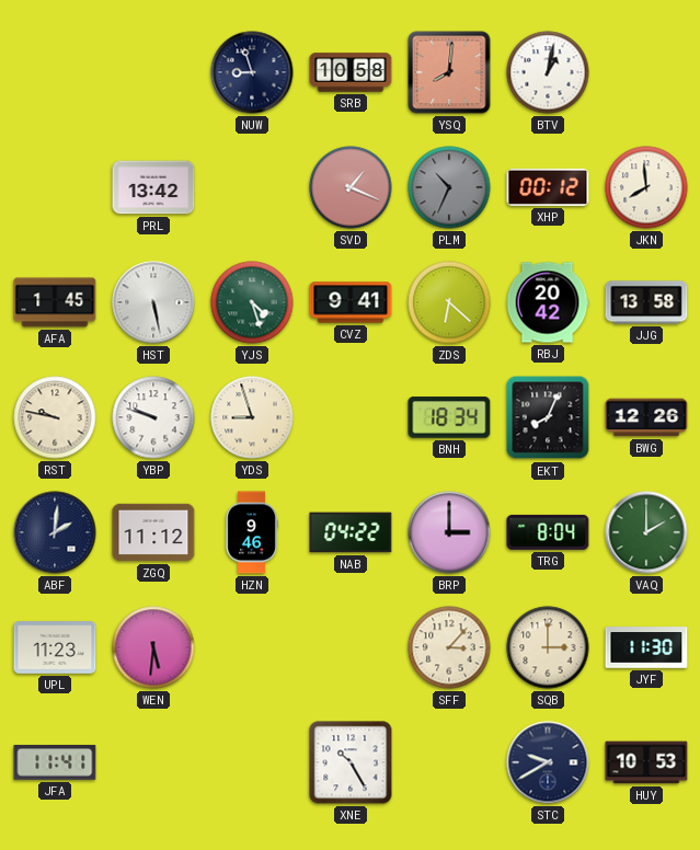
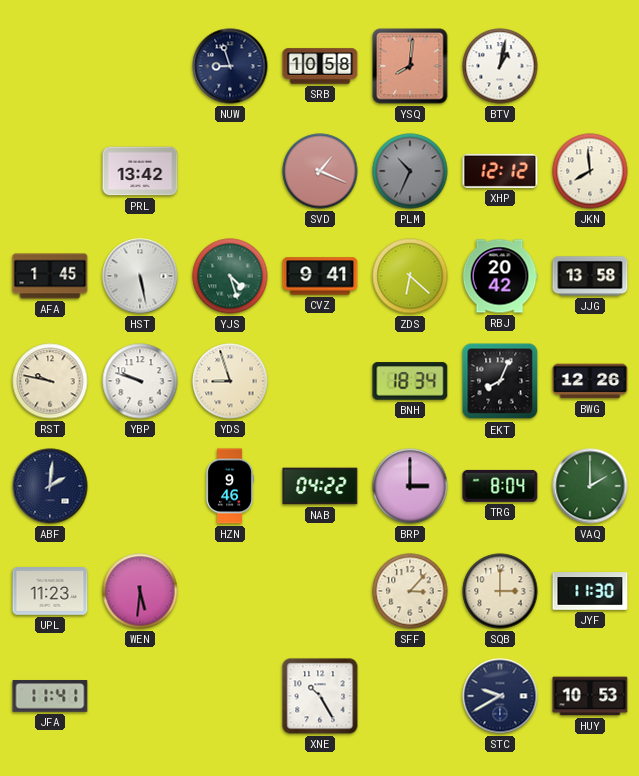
XHP: 00:12 -> 12:12 (500, 171)
ZGQ: 11:12 -> none (153, 532)
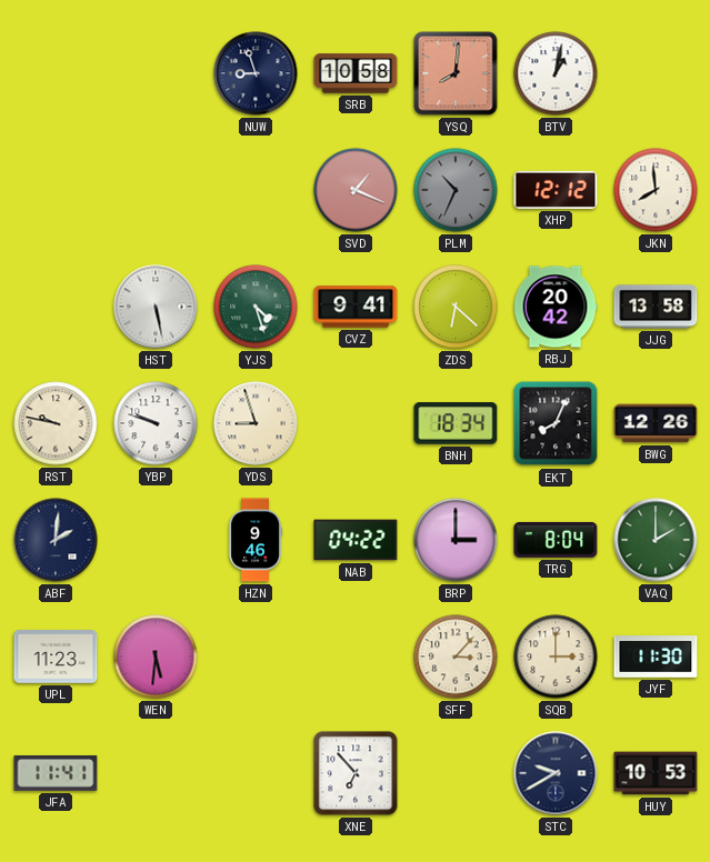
PRL: 13:42 -> none (140, 171)
AFA: 1:45 -> none (50, 276)
XNE: 10:25 -> 6:53 (356, 773)
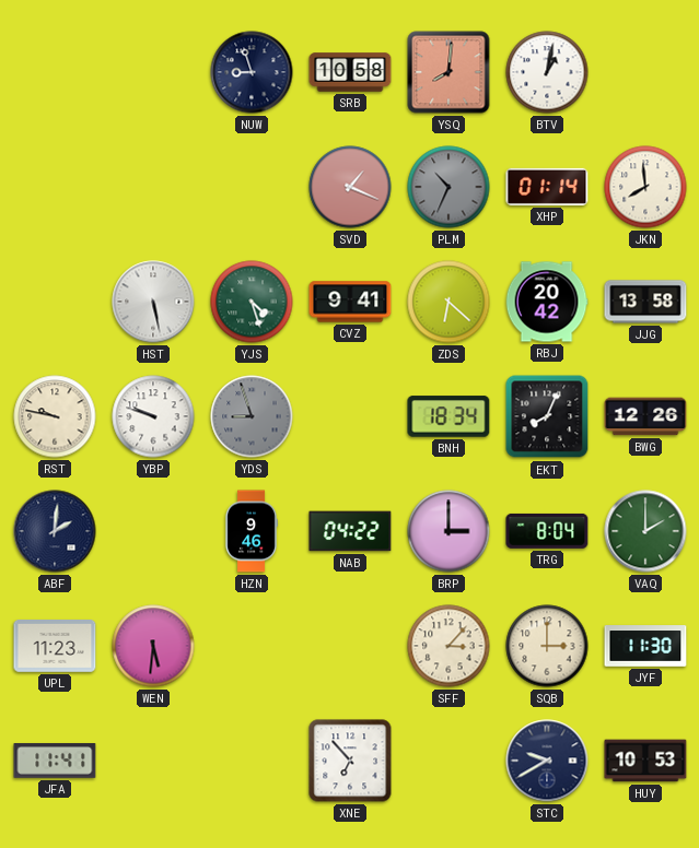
XHP: 12:12 -> 01:14 (547, 187)
YDS dial: cream -> grey (252, 416)
